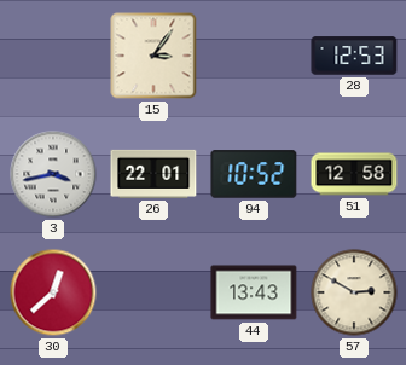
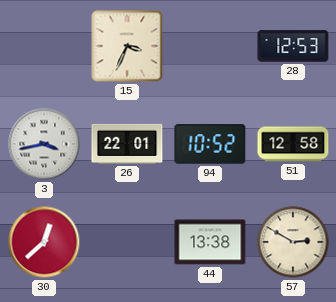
15: 3:06 -> 3:34 (127, 46)
44: 13:43 -> 13:38 (210, 242)
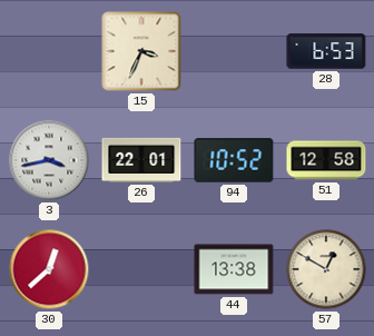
28: 12:53 -> 6:53 (326, 51)
57: 2:50 -> 12:50 (326, 269)
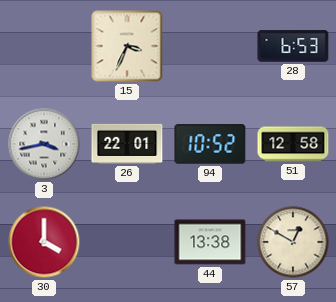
30: 12:38 -> 4:00 (44, 242)
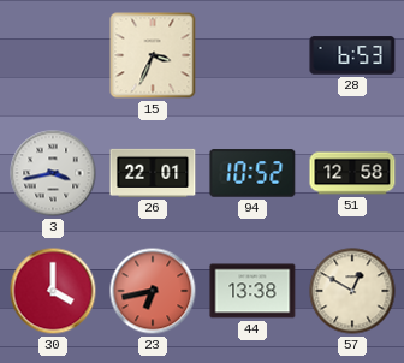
23: none -> 6:43 (153, 291)
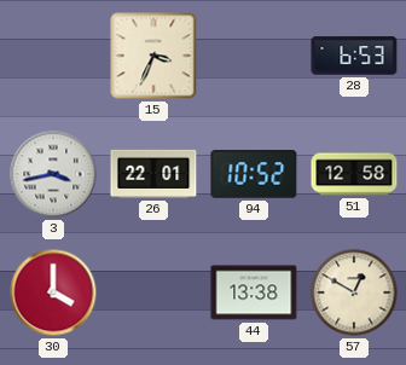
23: 6:43 -> none (153, 291)
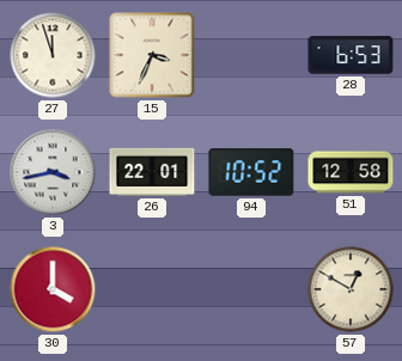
27: none -> 11:57 (53, 55)
44: 13:38 -> none (254, 292)
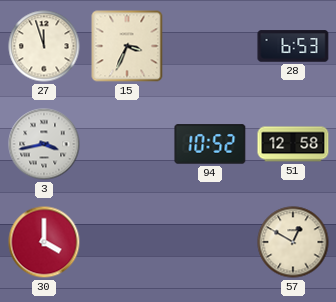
26: 22:01 -> none (152, 172)
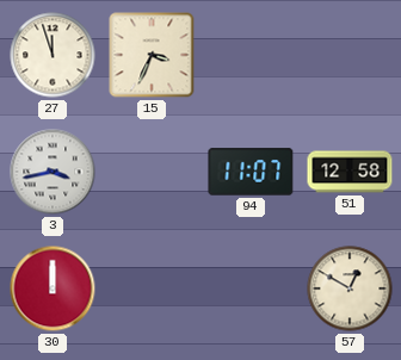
28: 6:53 -> none (293, 46)
94: 10:52 -> 11:07 (251, 172)
30: 4:00 -> 12:00 (53, 288)
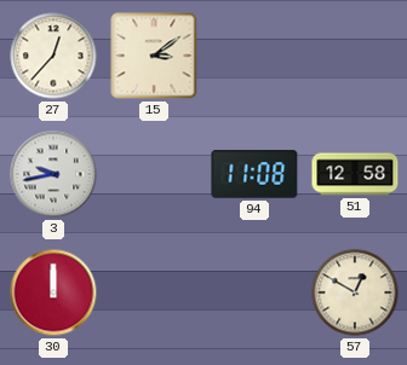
27: 11:57 -> 12:37 (53, 56)
15: 3:34 -> 3:09 (154, 56)
3: 3:43 -> 9:43 (53, 174)
94: 11:07 -> 11:08 (254, 174)
